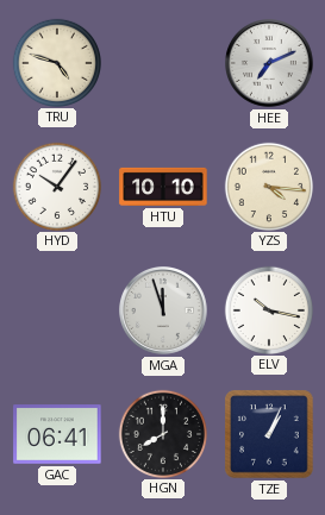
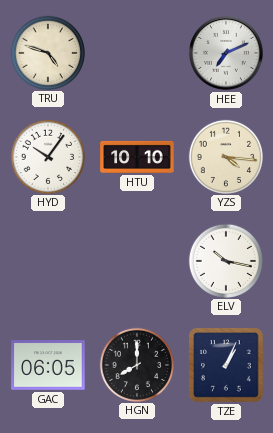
MGA: 11:57 -> none (164, 312)
GAC: 06:41 -> 06:05 (48, 365)
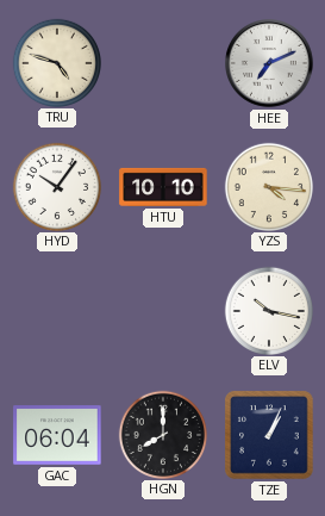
GAC: 06:05 -> 06:04 (57, 435)
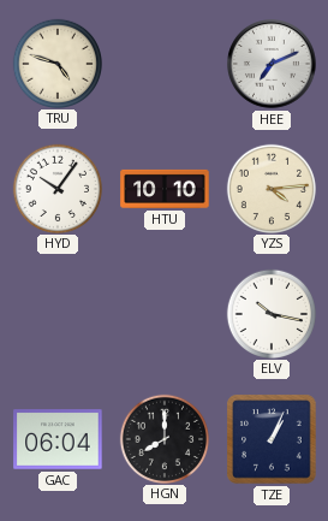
YZS: 4:16 -> 4:14 (270, 188)
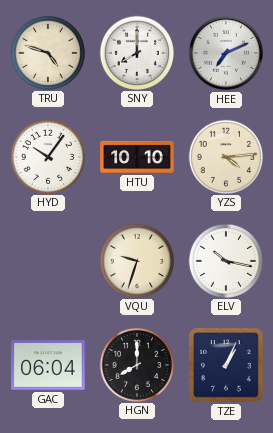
SNY: none -> 8:00 (136, 52)
VQU: none -> 9:33 (136, 260)
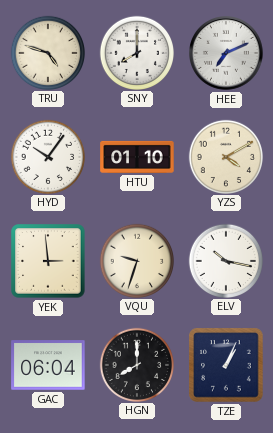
HTU: 10:10 -> 01:10 (137, 157)
YZS: 4:14 -> 4:10 (225, 156)
YEK: none -> 2:59 (48, 261)
